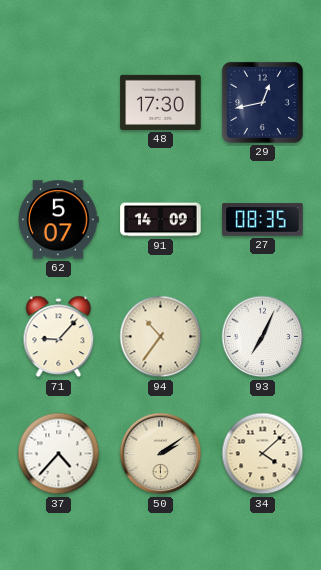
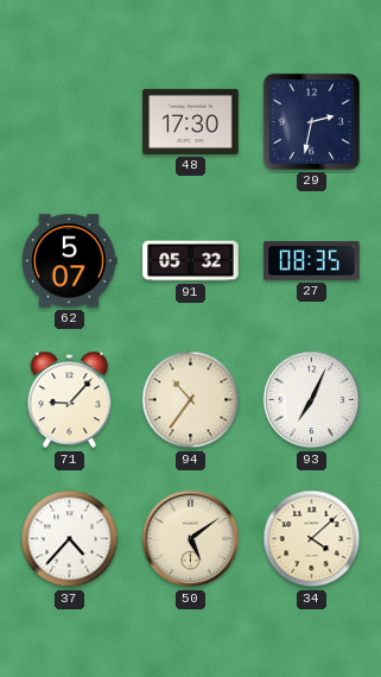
29: 12:43 -> 2:32 (311, 121)
91: 14:09 -> 05:32 (191, 261)
50: 2:09 -> 5:09 (191, 539)
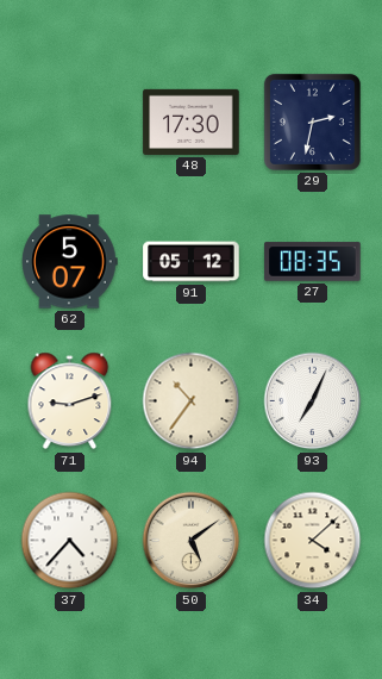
91: 05:32 -> 05:12 (192, 262)
71: 9:07 -> 9:12 (70, 401)
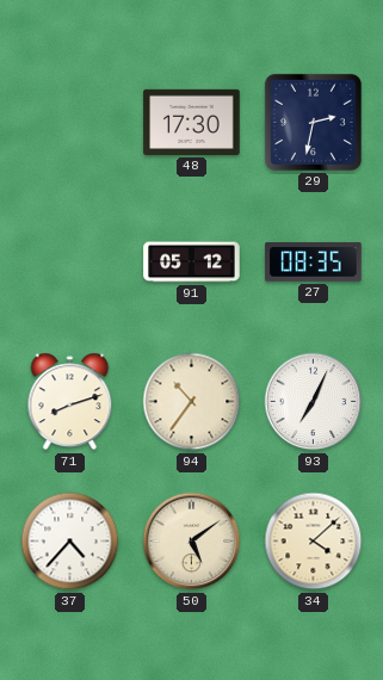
62: 5:07 -> none (70, 262)
71: 9:12 -> 8:12 (70, 402)
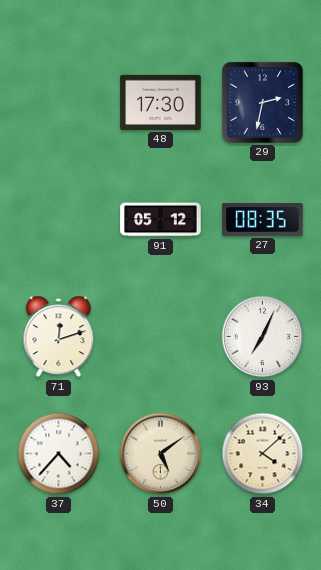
71: 8:12 -> 12:12 (59, 337)
94: 10:36 -> none (192, 402)
